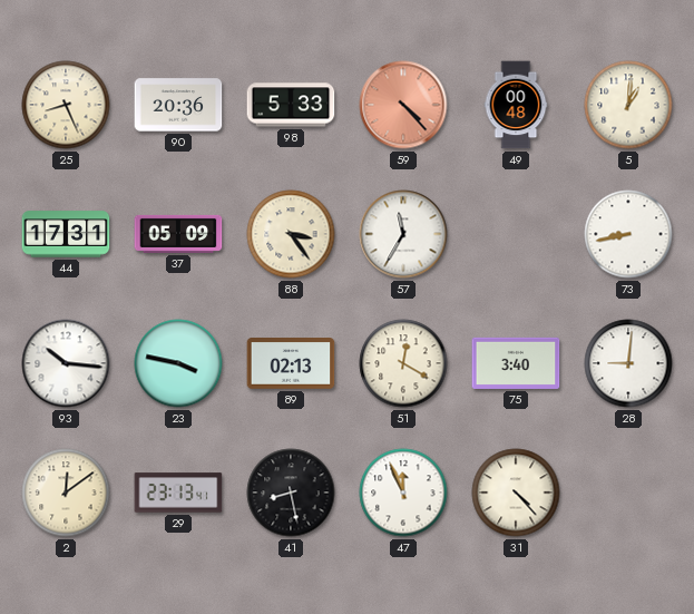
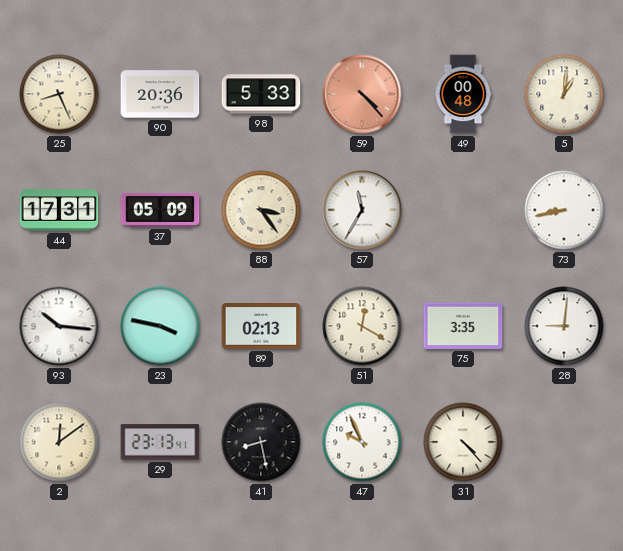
75: 3:40 -> 3:35 (463, 326)
47: 11:56 -> 9:56 (362, 442)
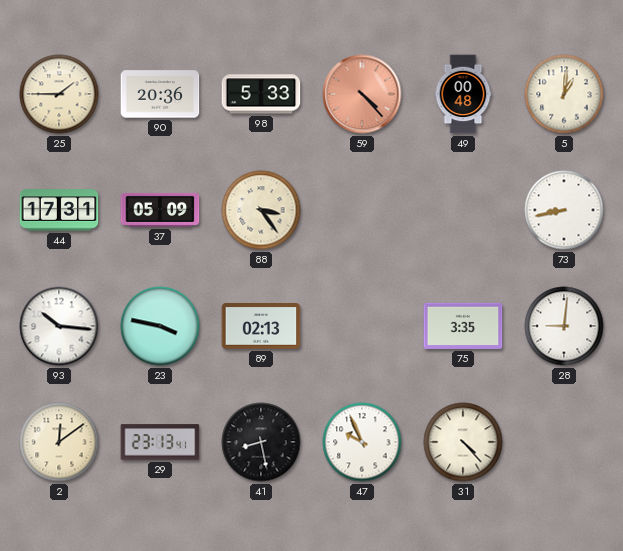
25: 8:26 -> 1:45 (59, 94)
57: 11:35 -> none (362, 210)
51: 12:20 -> none (362, 326)
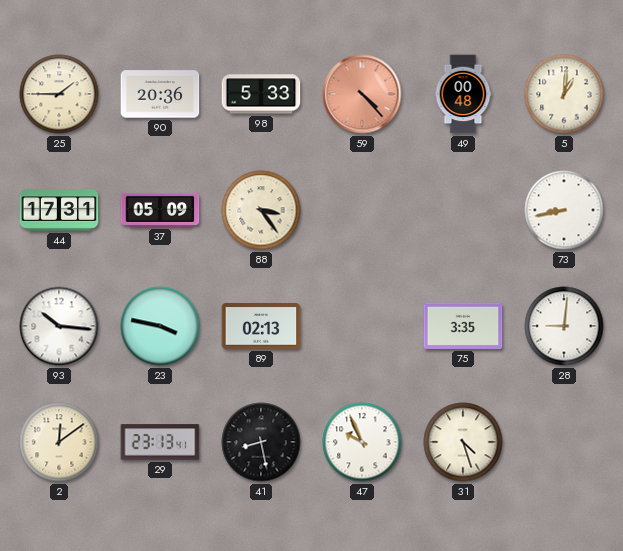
31: 4:23 -> 4:27 (463, 442)
